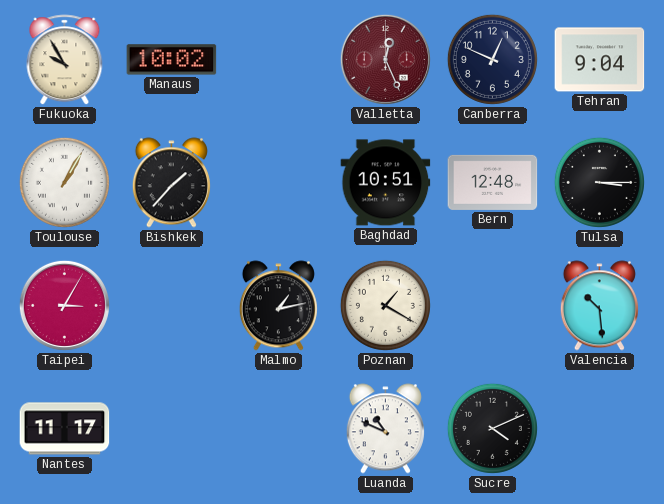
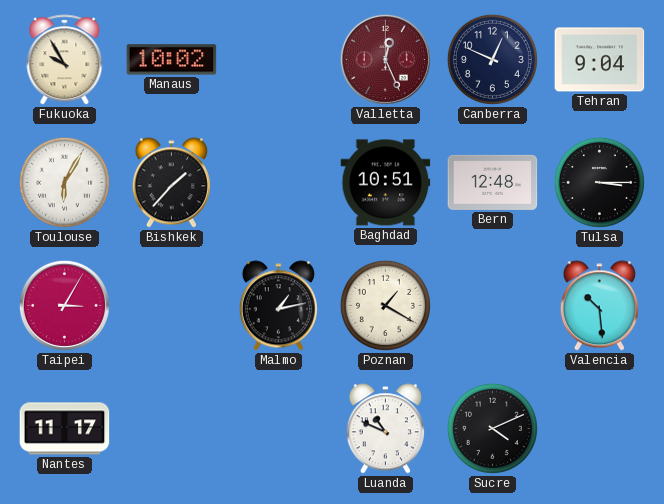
Toulouse: 1:05 -> 6:05 (64, 182)
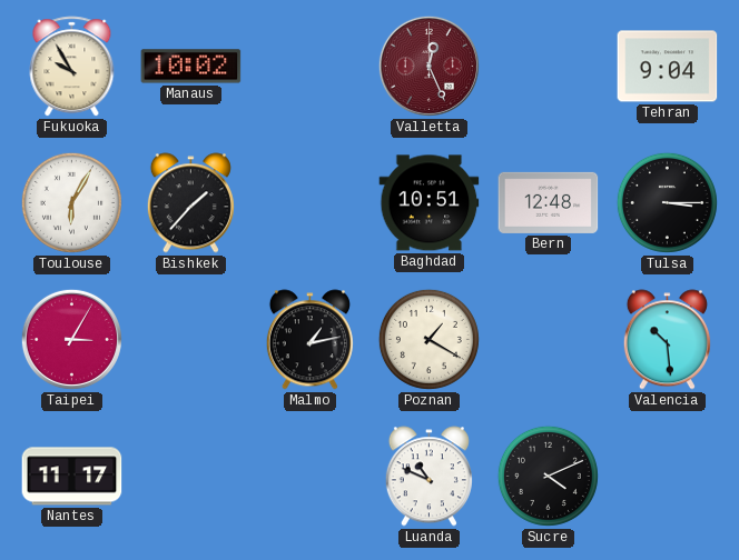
Canberra: 12:49 -> none (492, 59)
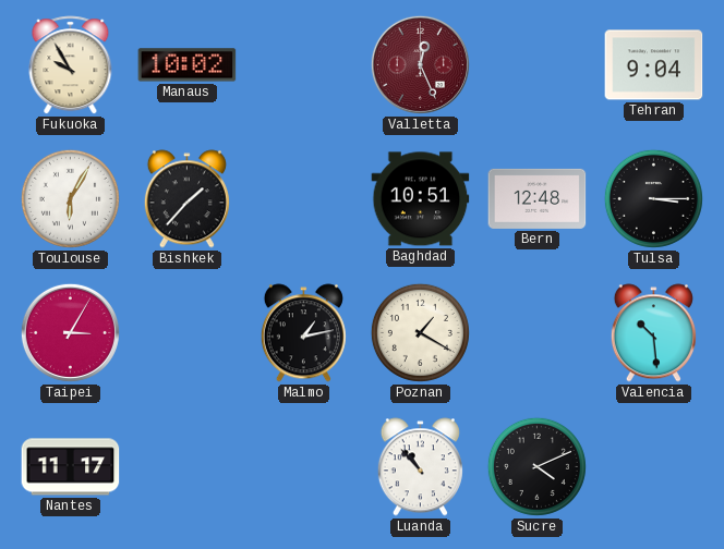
Luanda: 10:49 -> 10:53 (420, 467)
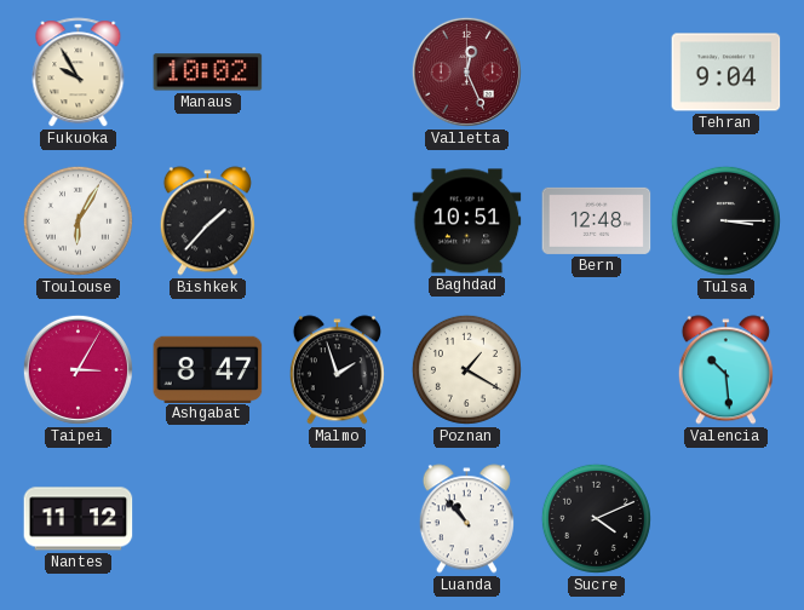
Ashgabat: none -> 8:47 (208, 369)
Malmo: 1:13 -> 1:57 (337, 370)
Nantes: 11:17 -> 11:12 (79, 519)
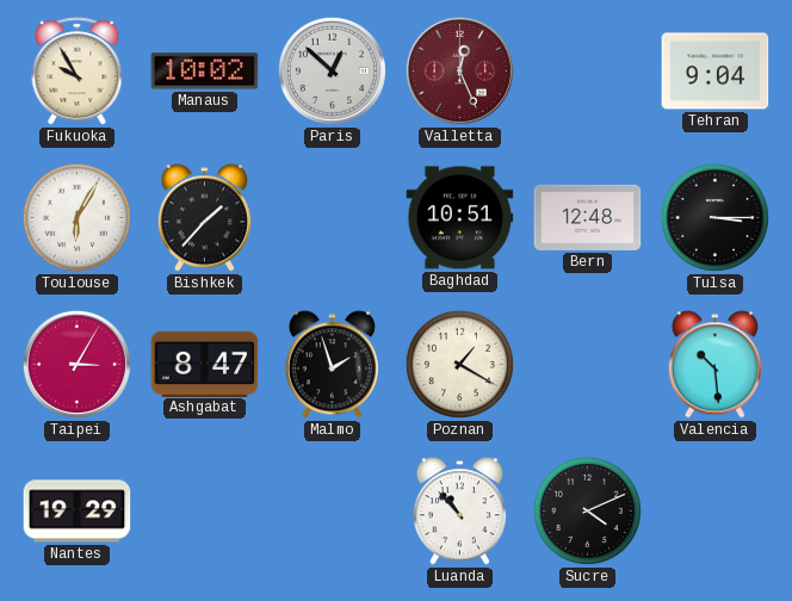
Paris: none -> 12:52 (332, 70)
Nantes: 11:12 -> 19:29 (78, 512)
